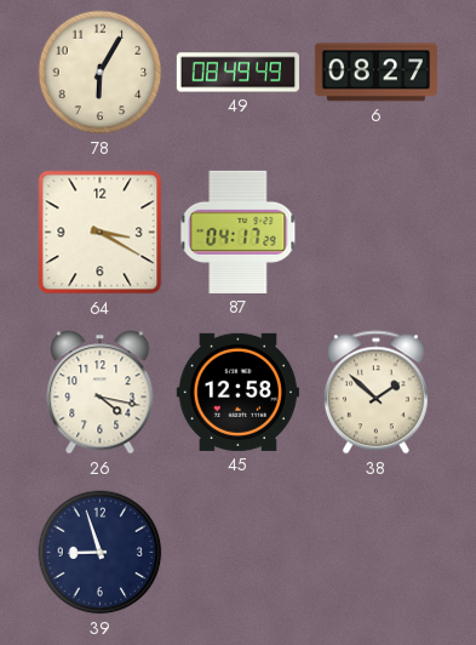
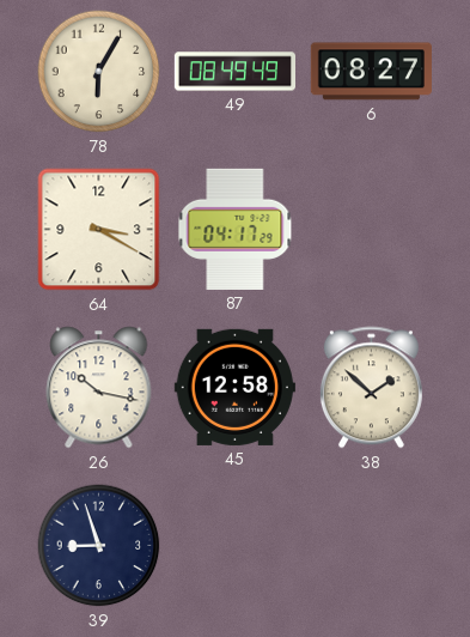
26: 4:17 -> 10:17 (99, 388)
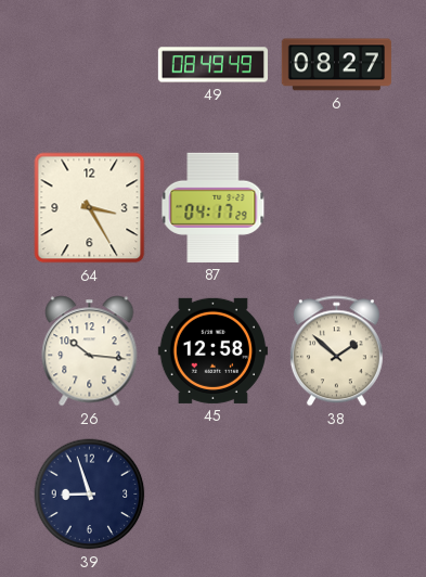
78: 6:05 -> none (99, 72)
64: 3:20 -> 3:25 (90, 208)
26: 10:17 -> 10:16 (90, 351)
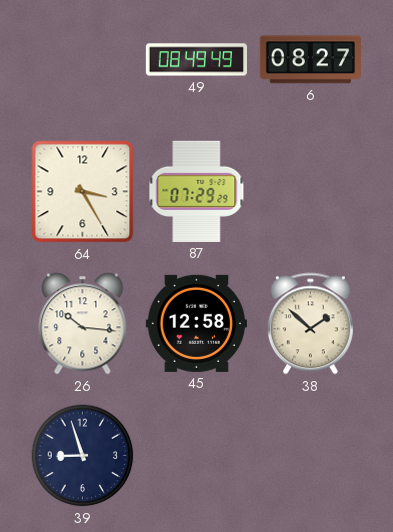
87: 04:17 -> 07:29 (197, 191)
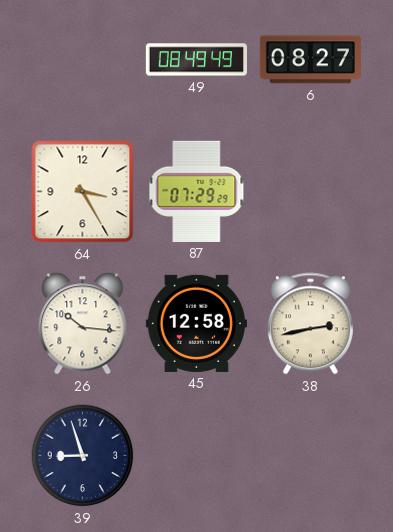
38: 1:52 -> 2:43 (310, 324)
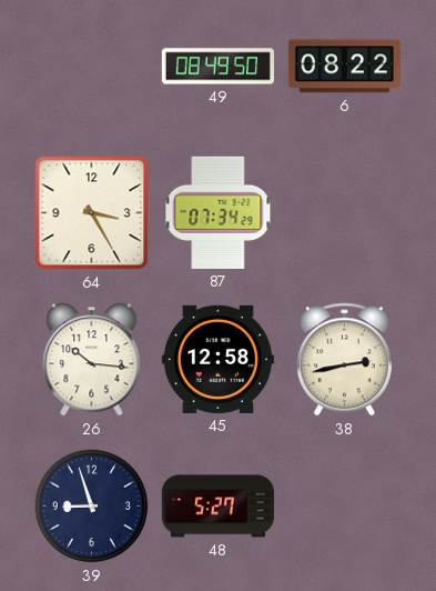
49: 08:49:49 -> 08:49:50 (217, 67)
6: 08:27 -> 08:22 (344, 67)
87: 07:29 -> 07:34 (219, 212)
48: none -> 5:27 (217, 507)
